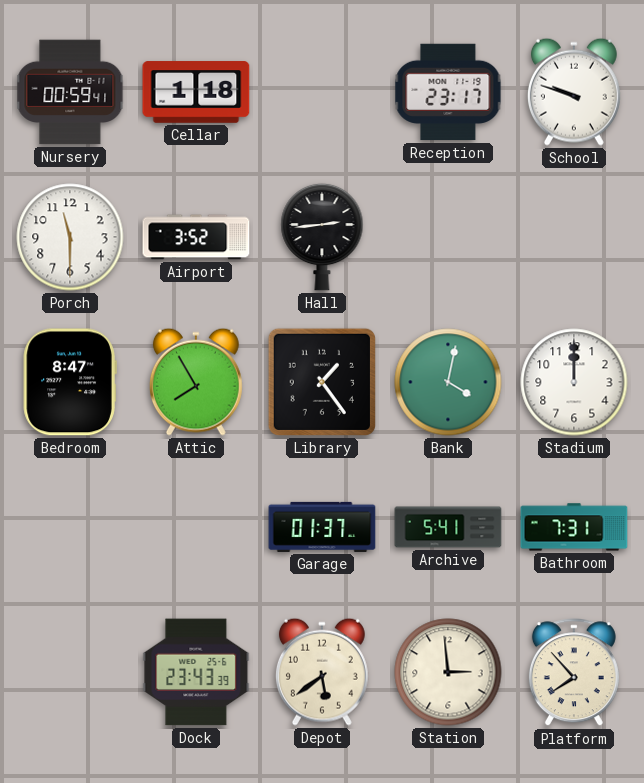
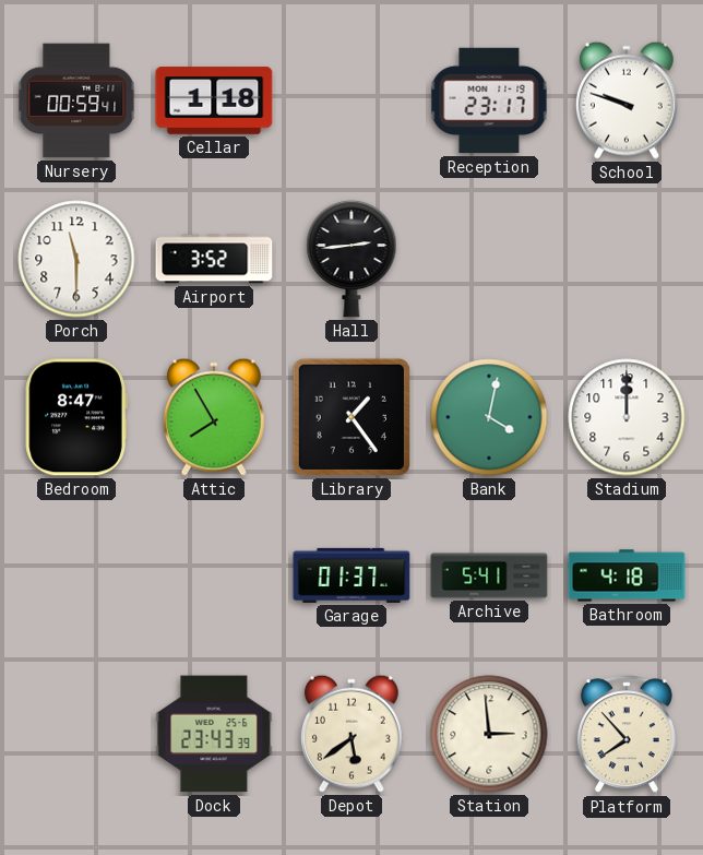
Bathroom: 7:31 -> 4:18 (627, 575)
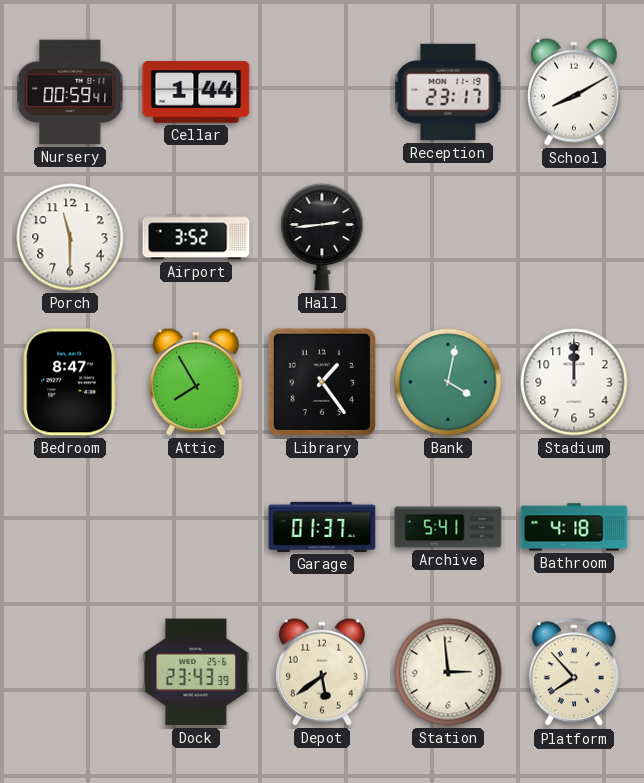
Cellar: 1:18 -> 1:44 (196, 92)
School: 9:48 -> 8:10 (574, 92)
